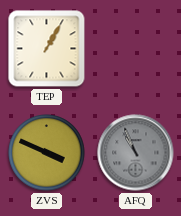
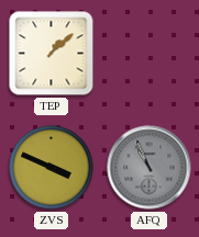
TEP: 1:05 -> 1:08 (52, 54)
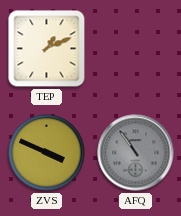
TEP: 1:08 -> 1:11 (47, 49)
AFQ: 10:56 -> 10:54 (136, 153)
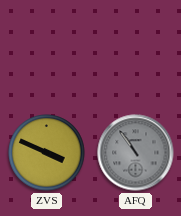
TEP: 1:11 -> none (47, 49)
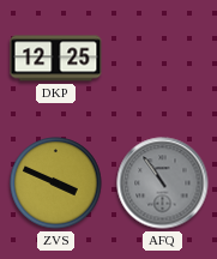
DKP: none -> 12:25 (56, 59)
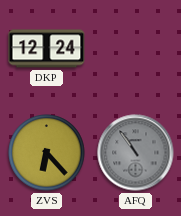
DKP: 12:25 -> 12:24 (47, 49)
ZVS: 3:49 -> 6:23 (47, 153)
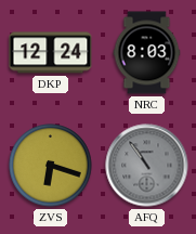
NRC: none -> 8:03 (147, 53)
ZVS: 6:23 -> 6:18 (51, 166)
